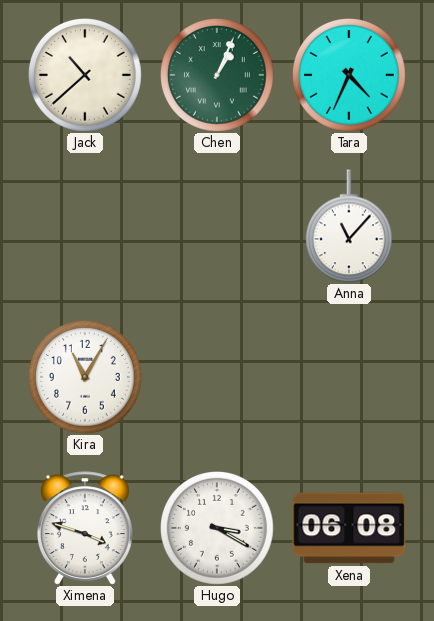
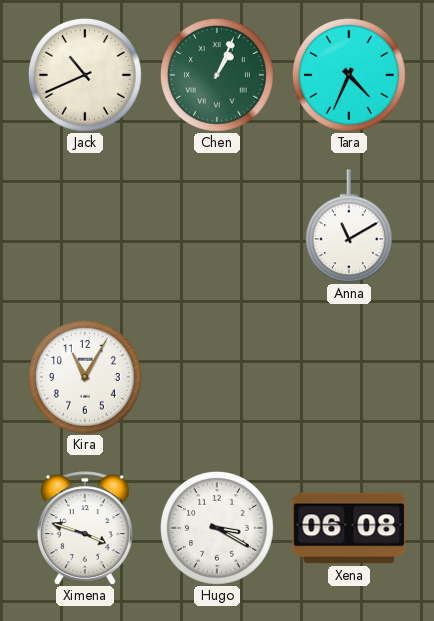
Jack: 10:38 -> 10:41 (86, 76)
Anna: 11:07 -> 11:10 (349, 226)
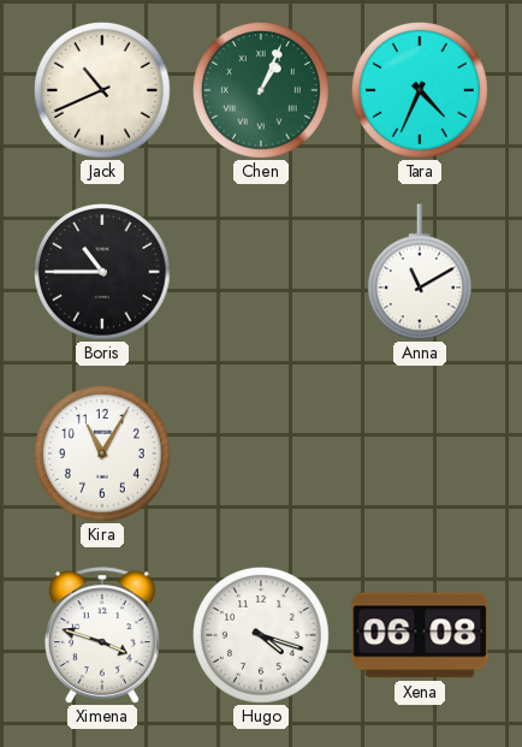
Boris: none -> 10:45 (103, 273)
Hugo: 3:20 -> 4:18 (262, 636)
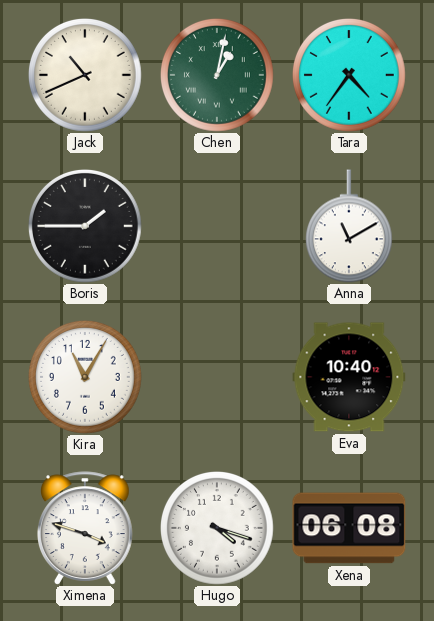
Chen: 1:04 -> 1:02 (218, 76)
Tara: 4:34 -> 4:36 (350, 76)
Boris: 10:45 -> 1:45 (86, 227)
Eva: none -> 10:40 (349, 377)
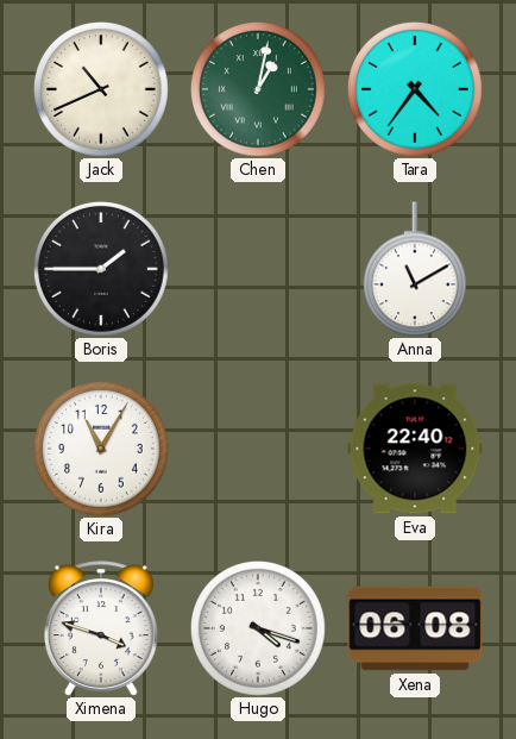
Eva: 10:40 -> 22:40 (415, 449)
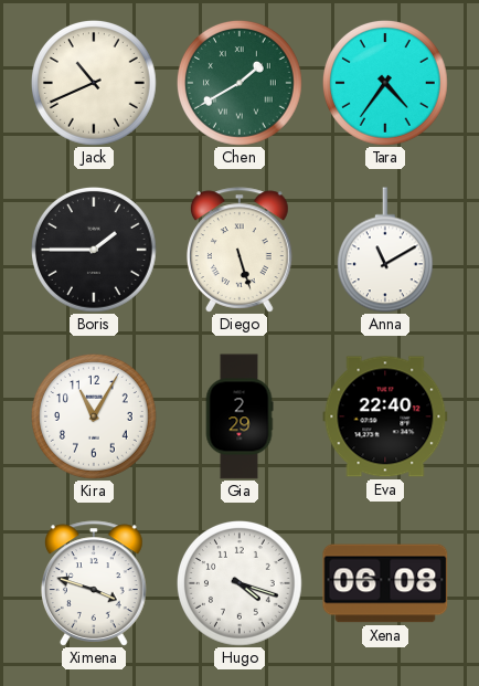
Chen: 1:02 -> 1:40 (241, 84)
Diego: none -> 5:27 (241, 250)
Gia: none -> 2:29 (239, 416)
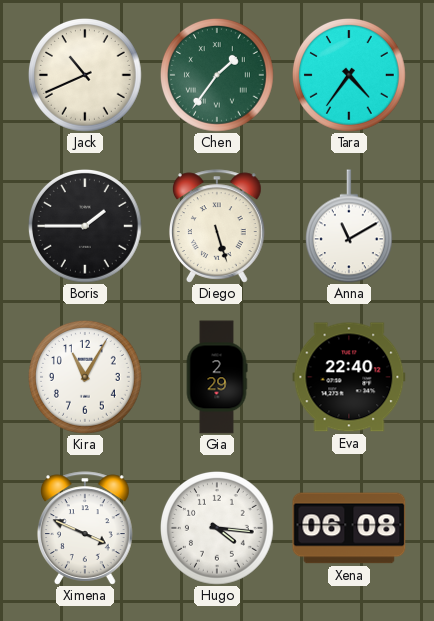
Chen: 1:40 -> 1:36 (218, 76)
Ximena: 3:48 -> 3:49 (86, 528)
Hugo: 4:18 -> 4:16 (218, 529)
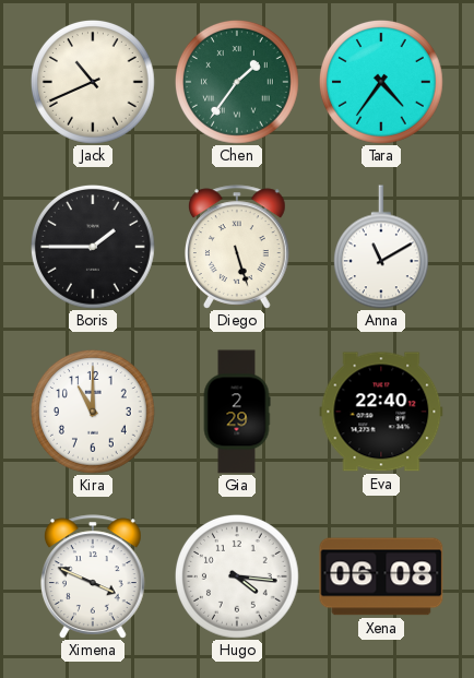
Kira: 11:05 -> 11:00 (94, 413)
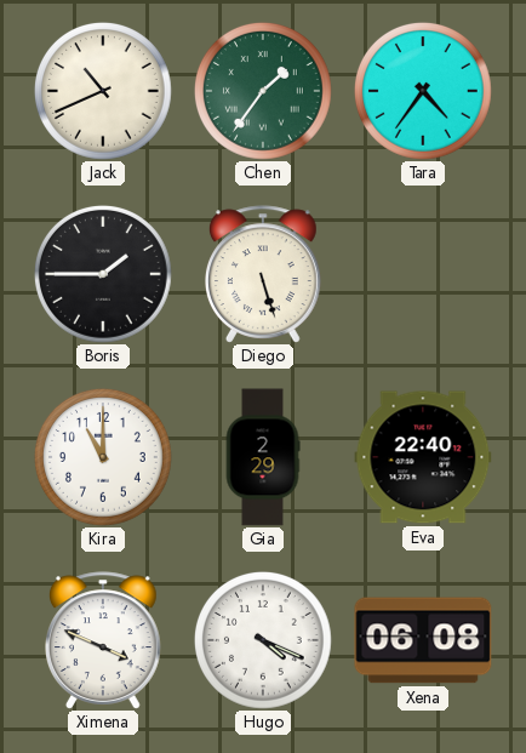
Anna: 11:10 -> none (381, 247)
Hugo: 4:16 -> 4:19 (264, 641)
